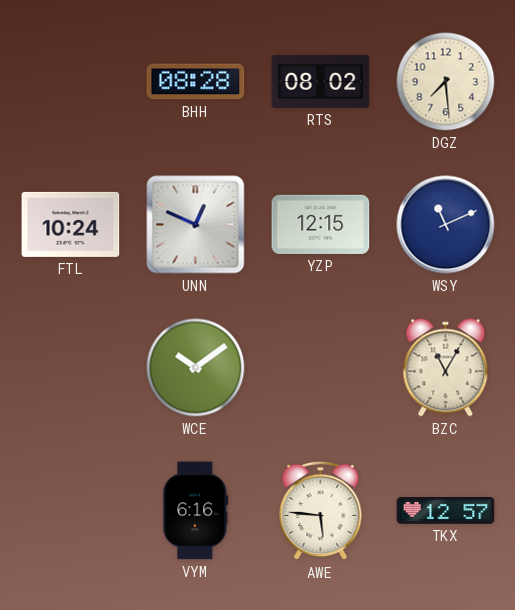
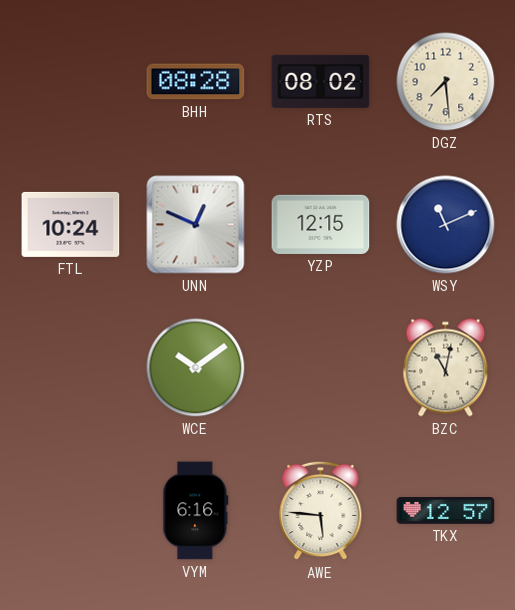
BZC: 11:05 -> 11:02 (446, 368)
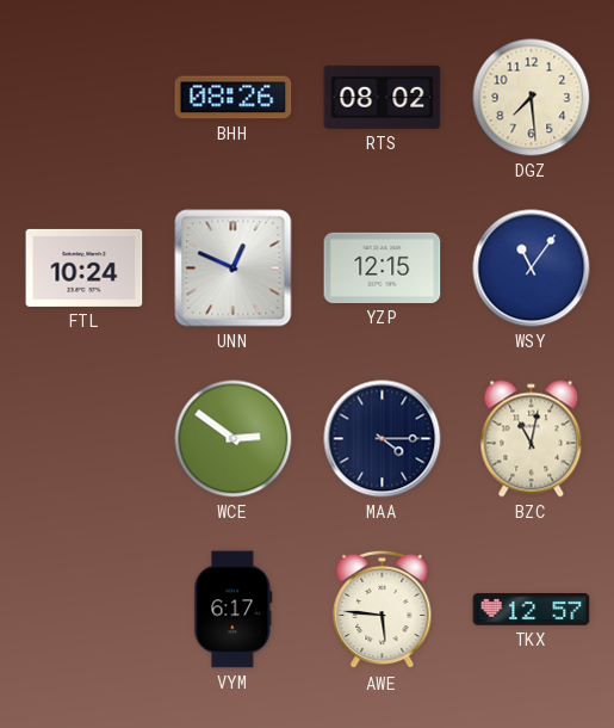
BHH: 08:28 -> 08:26 (234, 98)
WSY: 11:11 -> 11:06 (532, 269)
WCE: 10:09 -> 2:51 (234, 439)
MAA: none -> 4:15 (383, 439)
VYM: 6:16 -> 6:17 (234, 610)
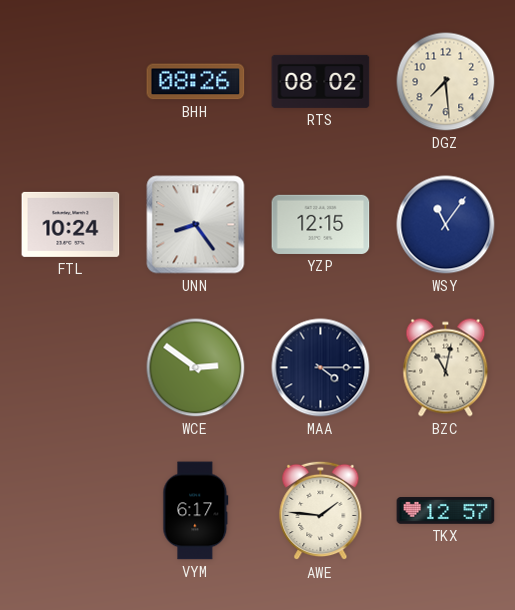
UNN: 12:49 -> 8:24 (196, 225)
AWE: 5:46 -> 1:46 (321, 511)
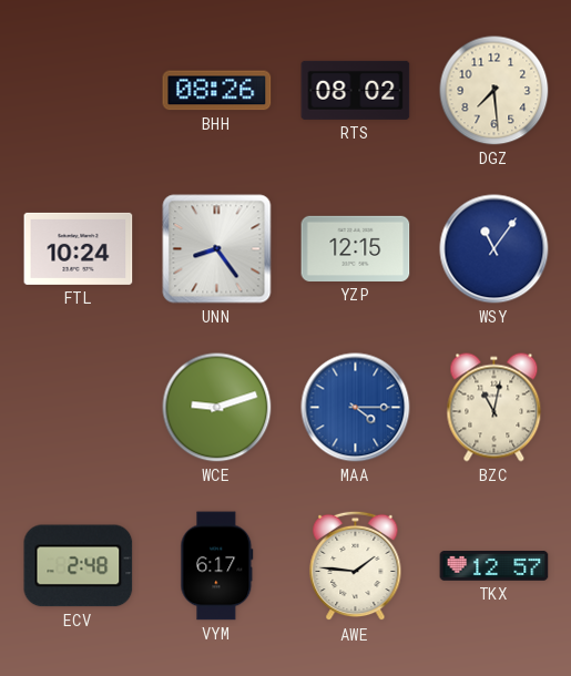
WCE: 2:51 -> 9:12 (217, 408)
MAA dial: navy -> blue (356, 408)
ECV: none -> 2:48 (79, 566)
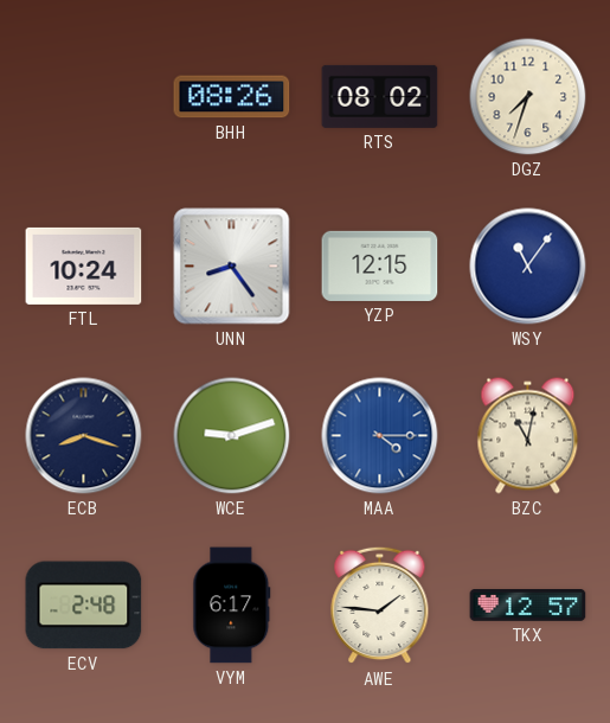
DGZ: 7:29 -> 7:33 (528, 97)
ECB: none -> 8:18 (84, 436)
